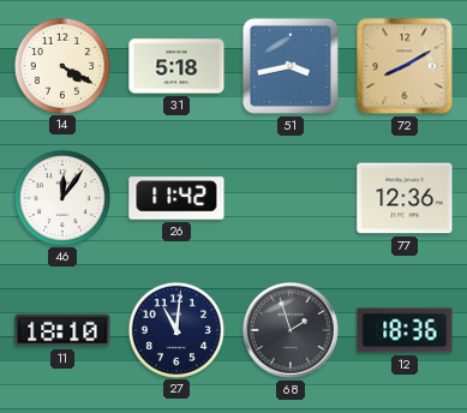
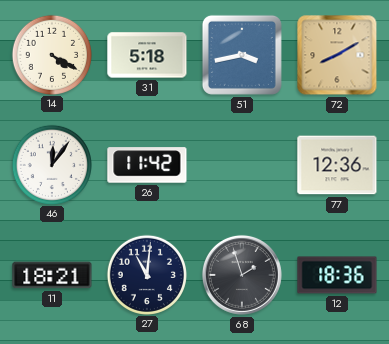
11: 18:10 -> 18:21 (52, 275)
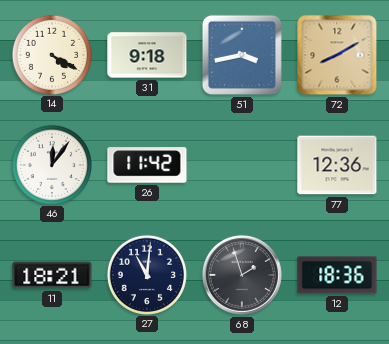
31: 5:18 -> 9:18 (147, 55)
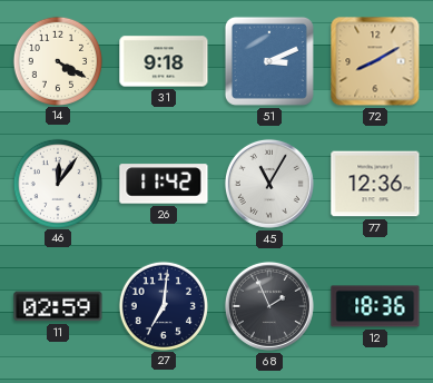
51: 3:43 -> 3:11 (269, 61)
45: none -> 11:05 (269, 184)
11: 18:21 -> 02:59 (58, 306)
27: 11:01 -> 7:01 (163, 305)
68: 1:57 -> 1:56 (269, 306)
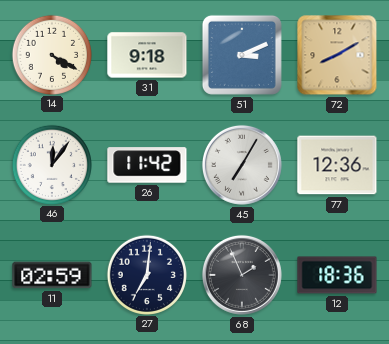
45: 11:05 -> 7:05 (242, 165)
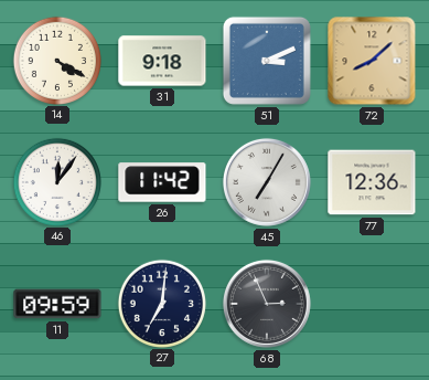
72: 8:10 -> 8:08 (372, 61)
11: 02:59 -> 09:59 (57, 304)
68: 1:56 -> 2:56 (267, 304)
12: 18:36 -> none (337, 275)
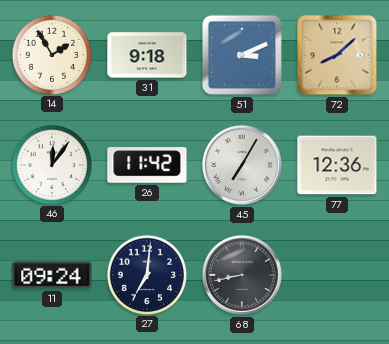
14: 4:20 -> 1:55 (51, 54)
11: 09:59 -> 09:24 (52, 275)
68: 2:56 -> 8:43 (242, 275)
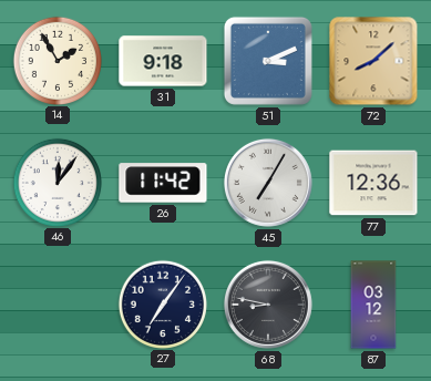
11: 09:24 -> none (52, 275)
27: 7:01 -> 7:06 (162, 303)
68: 8:43 -> 8:47 (268, 305)
87: none -> 03:12 (373, 305)
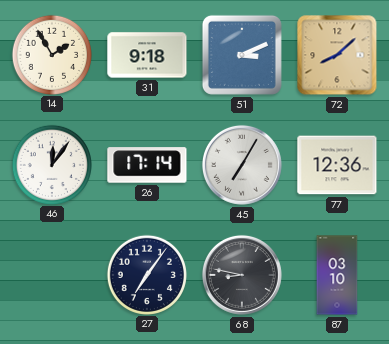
26: 11:42 -> 17:14 (147, 165)
87: 03:12 -> 03:10 (337, 275)
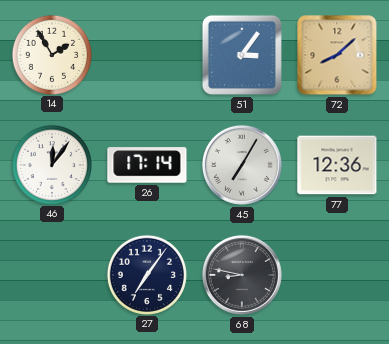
31: 9:18 -> none (147, 55)
51: 3:11 -> 3:06 (242, 55)
87: 03:10 -> none (337, 275)
